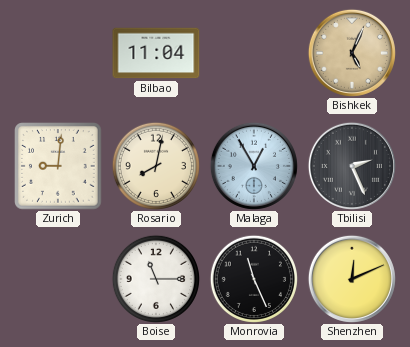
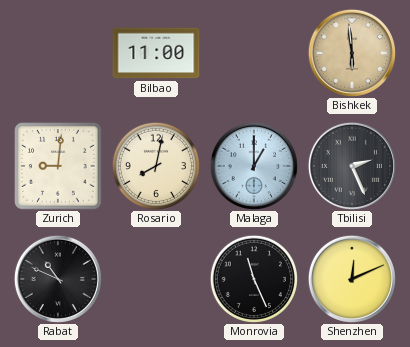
Bilbao: 11:04 -> 11:00 (156, 53)
Bishkek: 5:04 -> 5:59 (352, 53)
Malaga: 12:55 -> 1:00 (254, 166)
Rabat: none -> 10:49 (58, 279)
Boise: 11:15 -> none (156, 279)
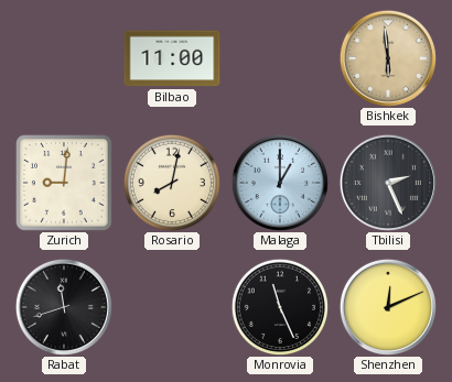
Rabat: 10:49 -> 11:42 (64, 307)
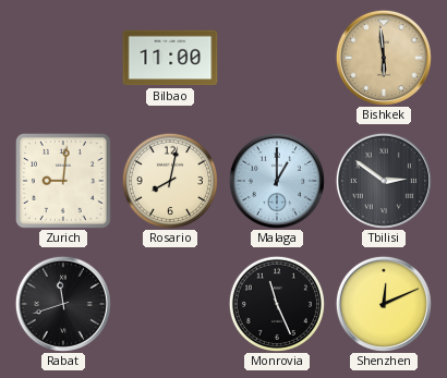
Tbilisi: 2:26 -> 2:51 (384, 181)
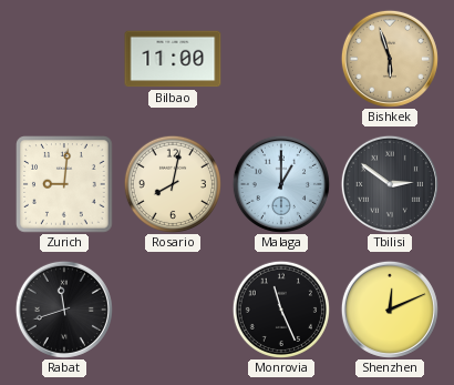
Bishkek: 5:59 -> 5:57 (390, 59)
